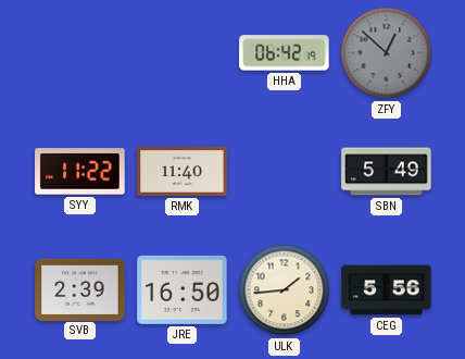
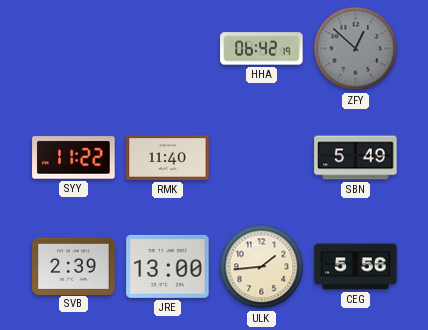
JRE: 16:50 -> 13:00 (168, 266)
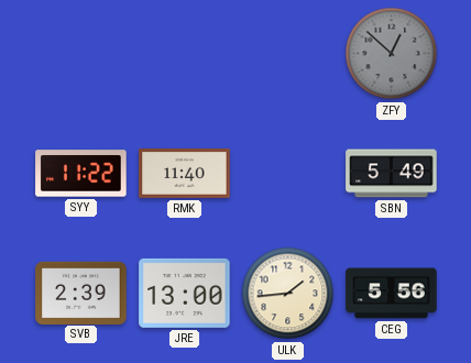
HHA: 06:42 -> none (262, 49)
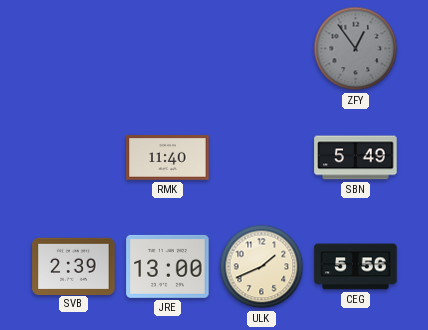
ZFY: 12:52 -> 12:54 (356, 49)
SYY: 11:22 -> none (81, 174)
ULK: 1:44 -> 1:41 (262, 267)
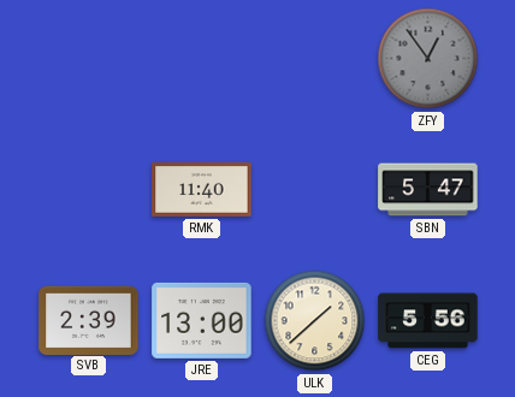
SBN: 5:49 -> 5:47 (428, 190)
ULK: 1:41 -> 1:38 (315, 321)
